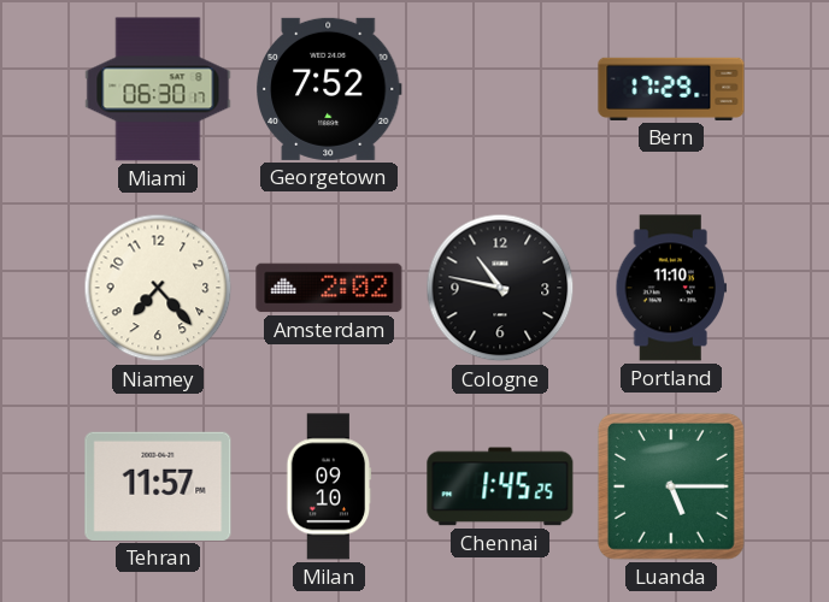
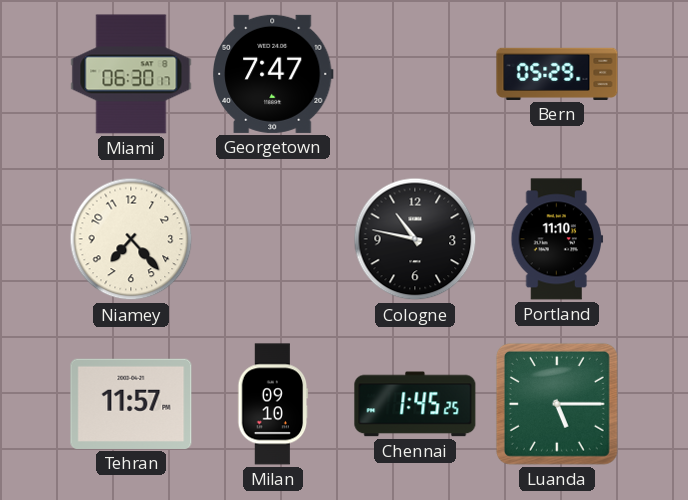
Georgetown: 7:52 -> 7:47 (274, 74)
Bern: 17:29 -> 05:29 (557, 74)
Amsterdam: 2:02 -> none (329, 288)
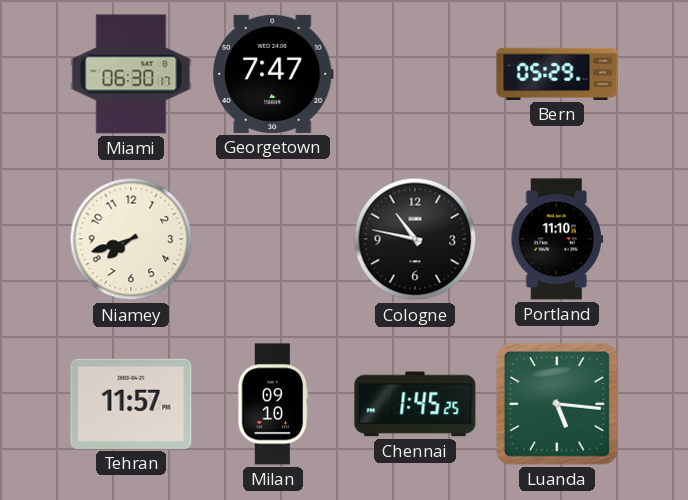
Niamey: 7:23 -> 7:42 (131, 239)
Luanda: 5:15 -> 5:16 (557, 404)
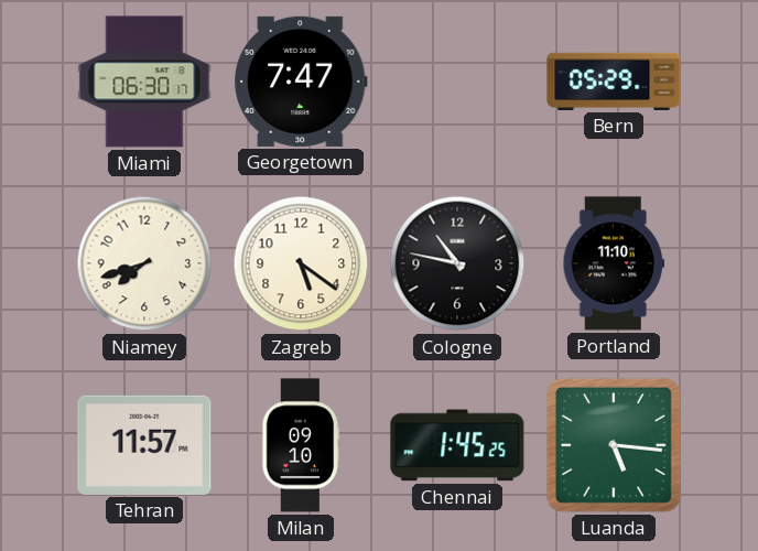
Zagreb: none -> 5:21 (301, 263)
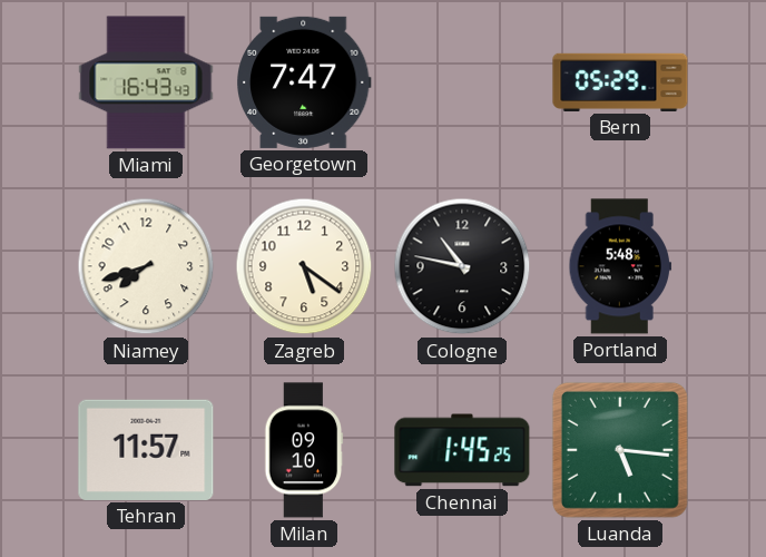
Miami: 06:30 -> 16:43 (146, 82)
Portland: 11:10 -> 5:48 (620, 266)
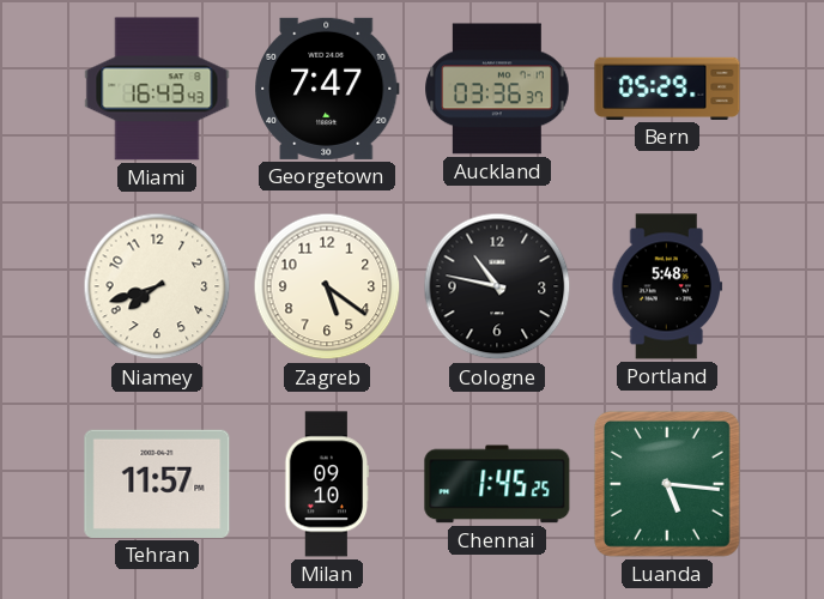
Auckland: none -> 03:36 (497, 89)
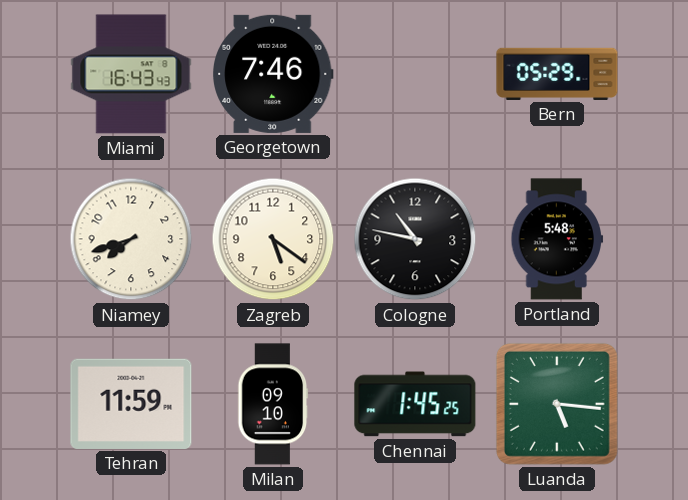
Georgetown: 7:47 -> 7:46 (274, 74)
Auckland: 03:36 -> none (497, 89)
Tehran: 11:57 -> 11:59 (131, 404)
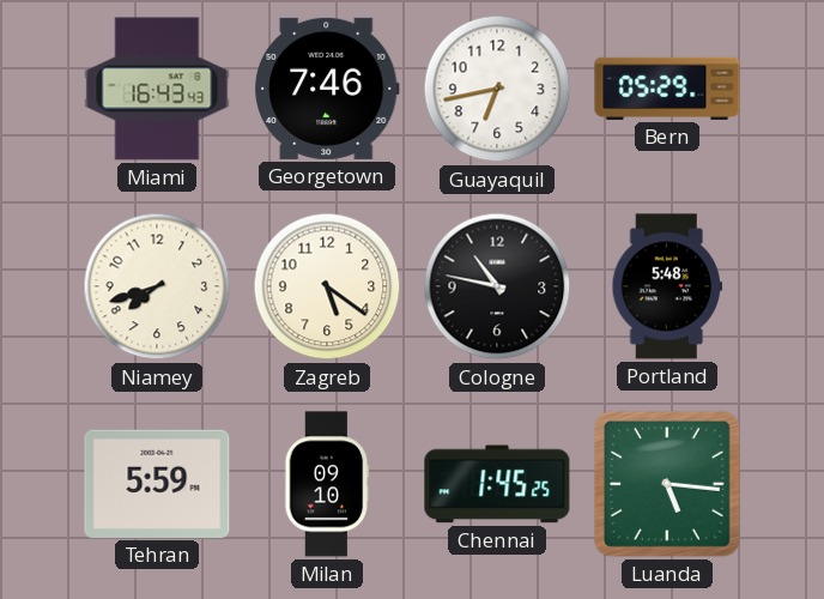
Guayaquil: none -> 6:43 (497, 89)
Tehran: 11:59 -> 5:59 (157, 484)
